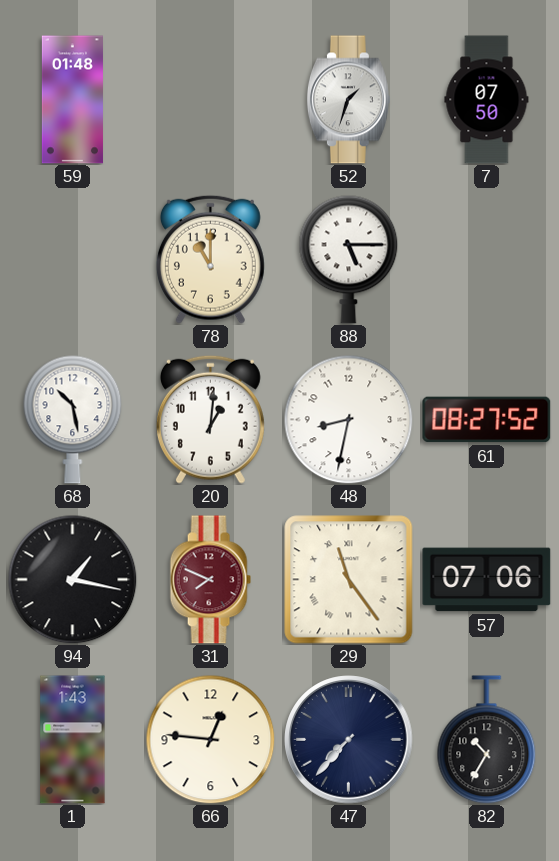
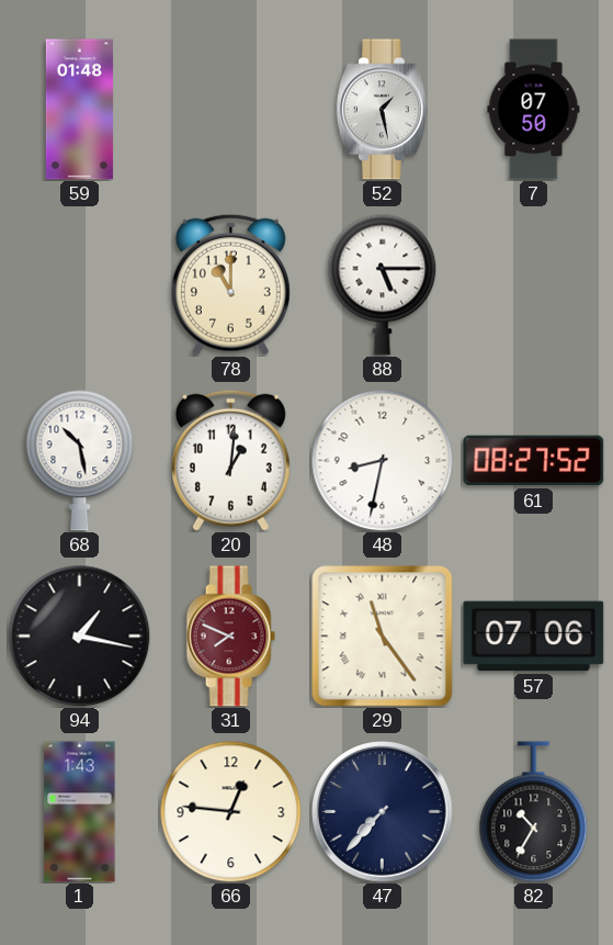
52: 1:33 -> 1:28 (382, 110)
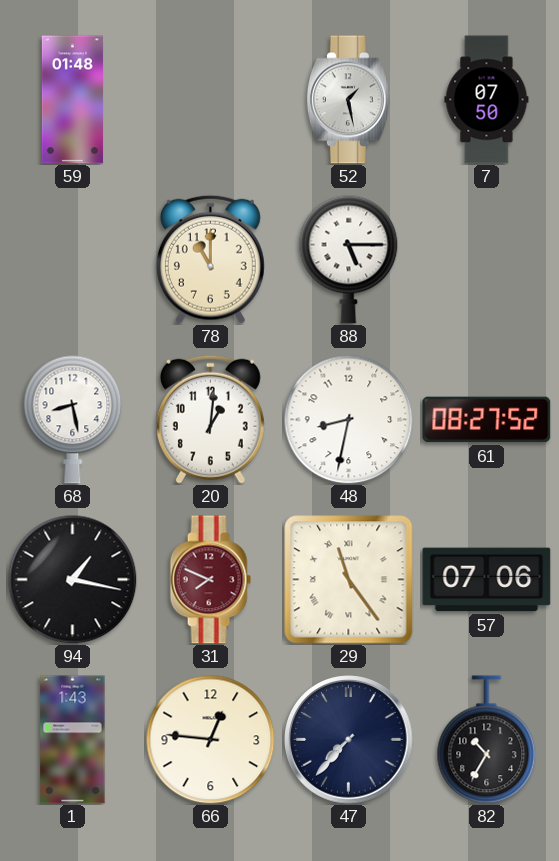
68: 10:28 -> 8:28 (73, 419)
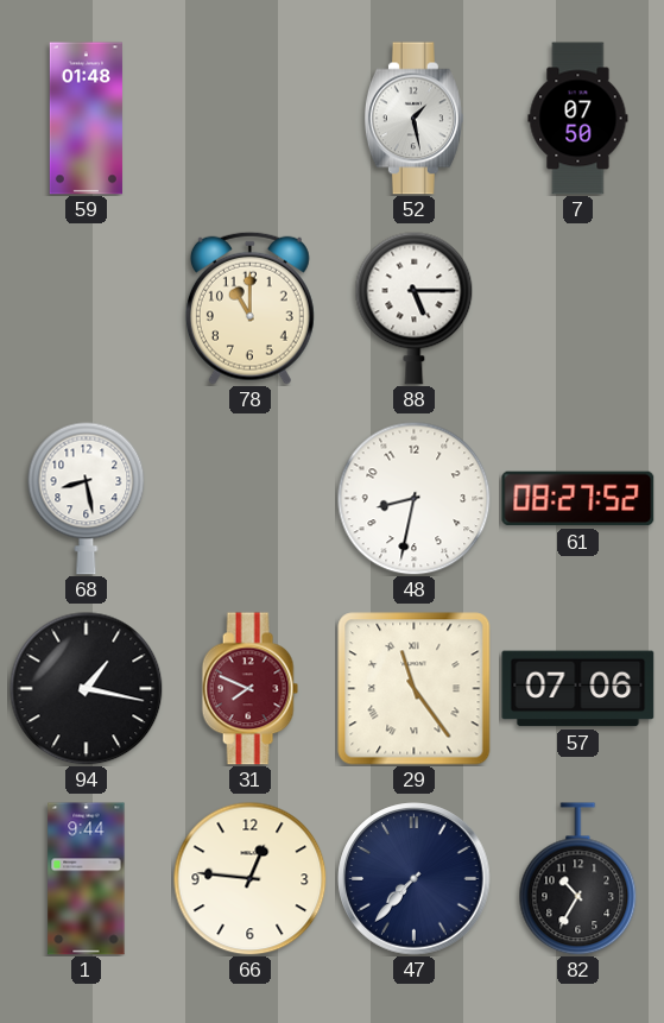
20: 1:01 -> none (210, 419)
1: 1:43 -> 9:44 (87, 879)
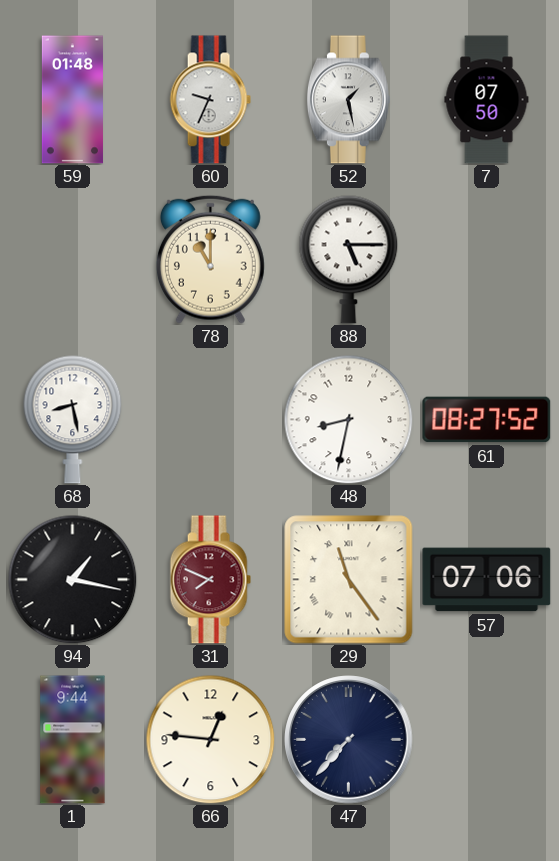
60: none -> 9:34 (210, 100)
82: 10:35 -> none (578, 879)
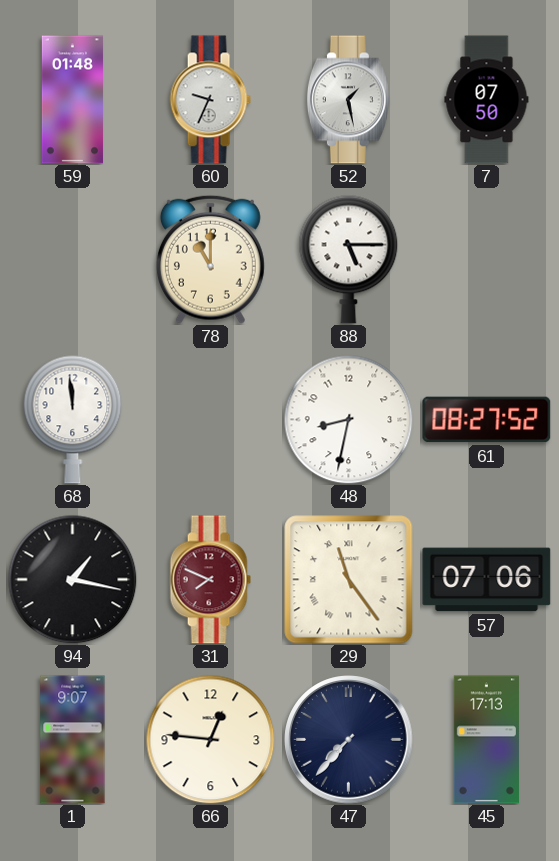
68: 8:28 -> 11:59 (73, 419)
1: 9:44 -> 9:07 (73, 740)
45: none -> 17:13 (486, 740)
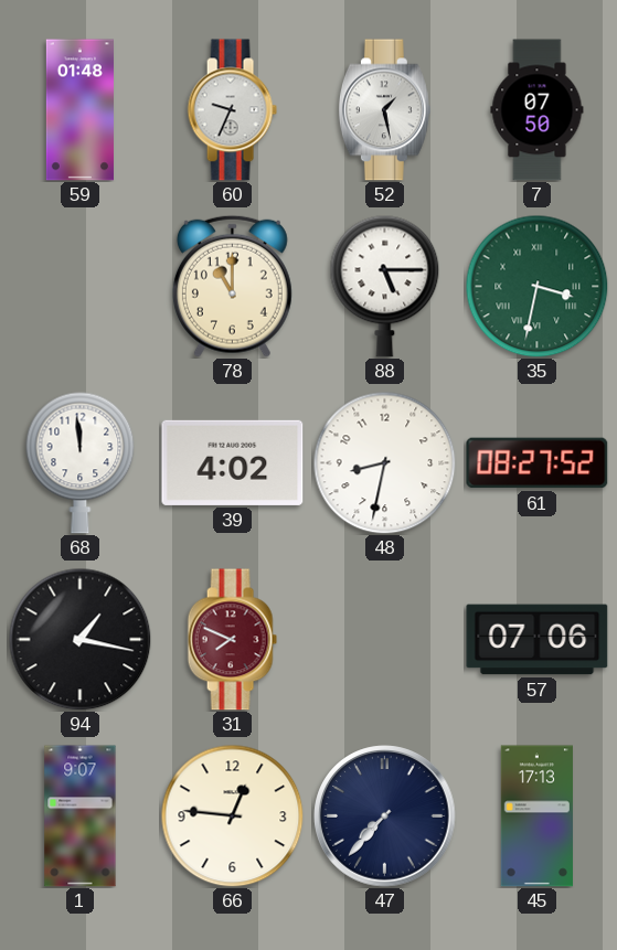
35: none -> 3:32 (536, 286)
39: none -> 4:02 (233, 462)
29: 11:24 -> none (349, 580)
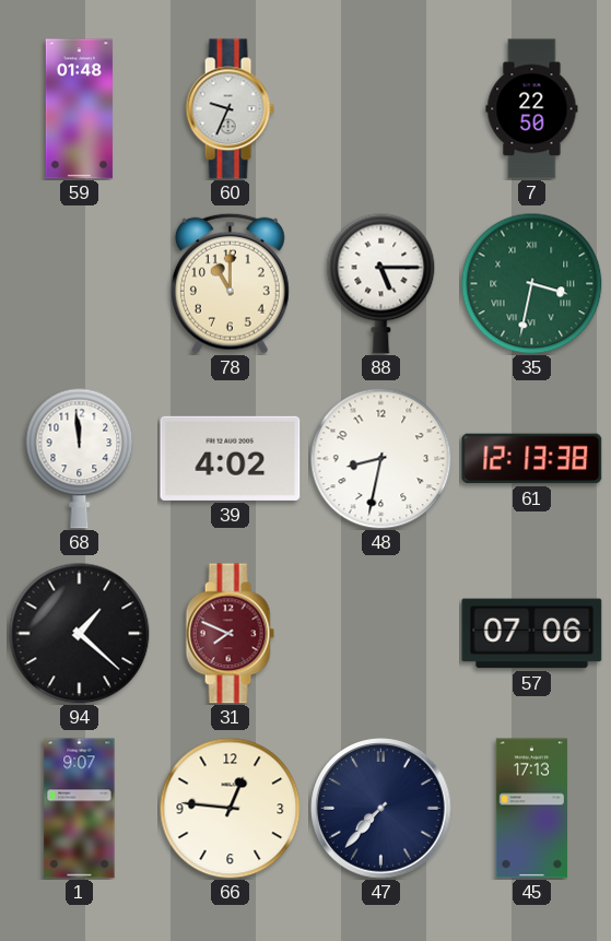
52: 1:28 -> none (384, 110)
7: 07:50 -> 22:50 (532, 109)
61: 08:27 -> 12:13 (532, 459)
94: 1:17 -> 1:22 (79, 633)
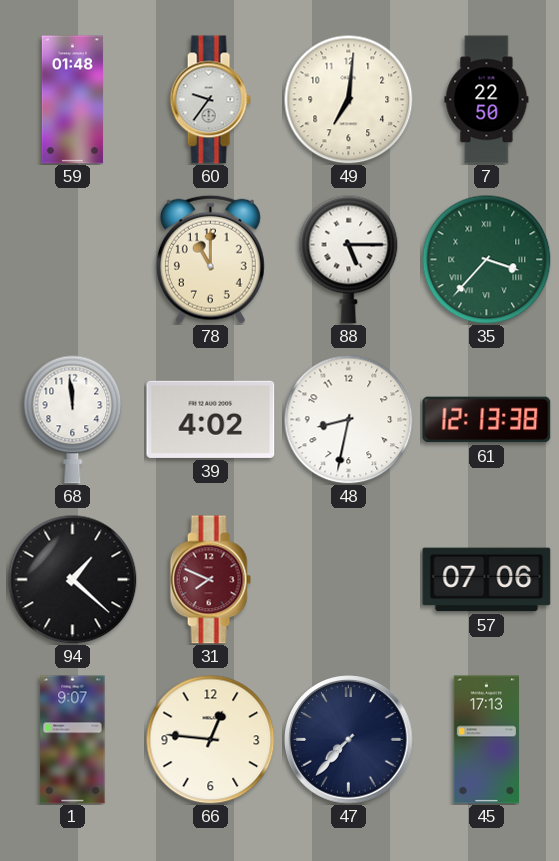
60: 9:34 -> 9:36 (210, 100)
49: none -> 7:01 (348, 99)
35: 3:32 -> 3:37 (486, 259)
